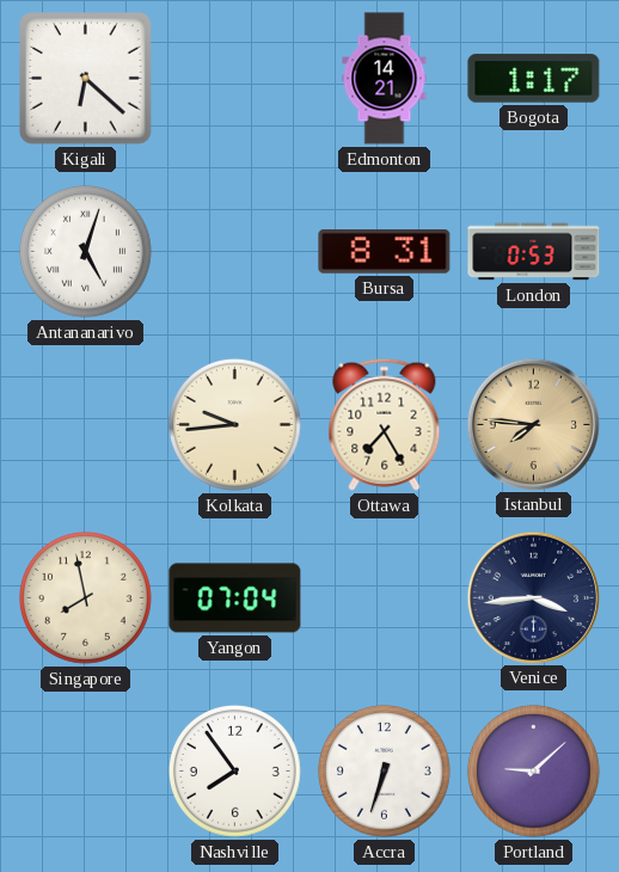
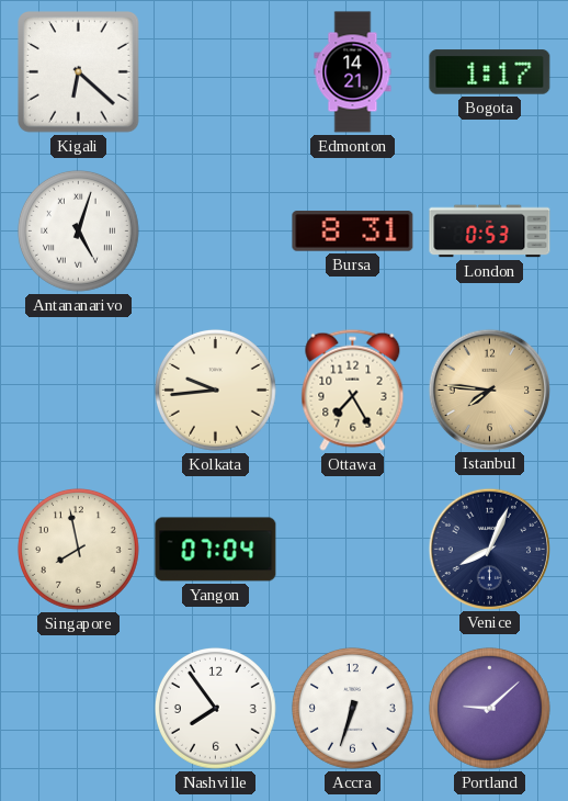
Venice: 3:44 -> 8:04 (489, 549)
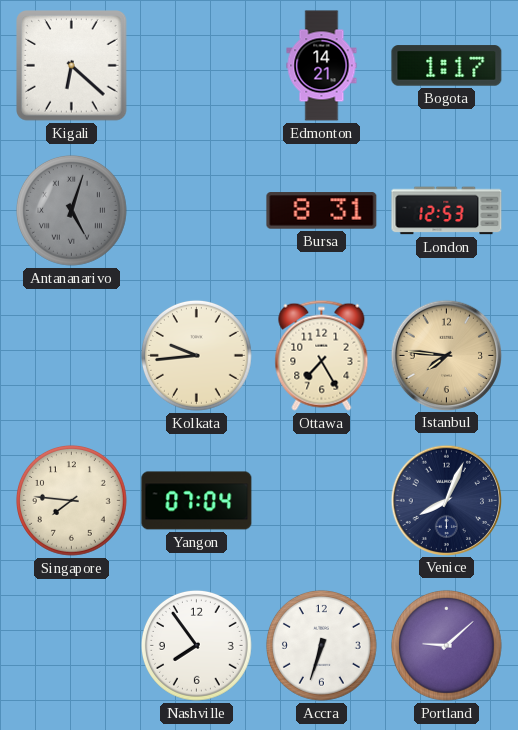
Antananarivo dial: white -> grey (72, 211)
London: 0:53 -> 12:53 (447, 211)
Singapore: 7:58 -> 7:46 (72, 501)
